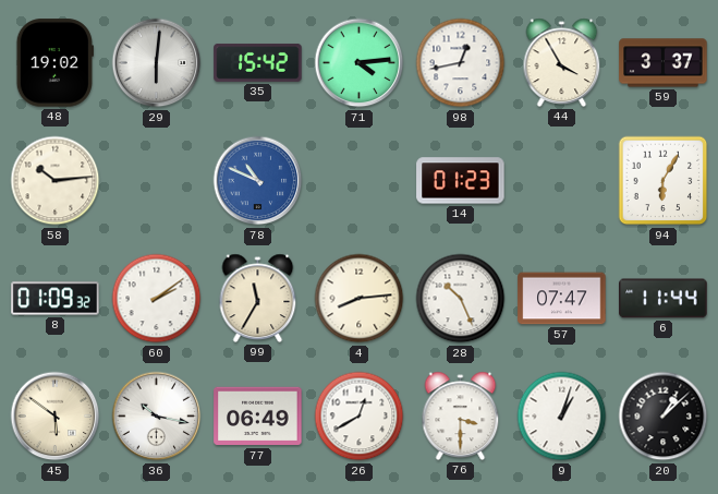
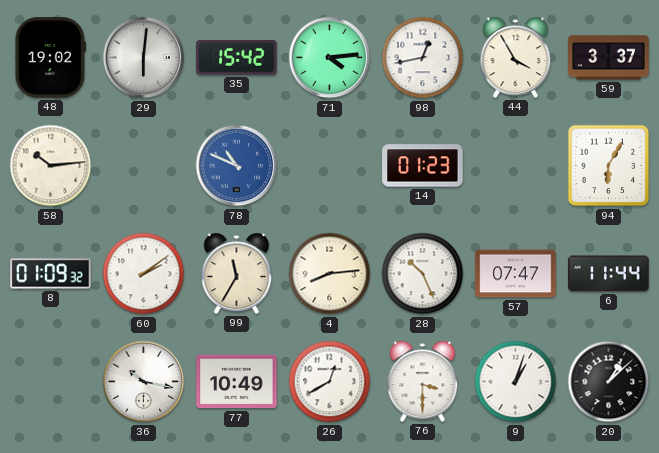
45: 5:51 -> none (56, 417)
77: 06:49 -> 10:49 (237, 382)
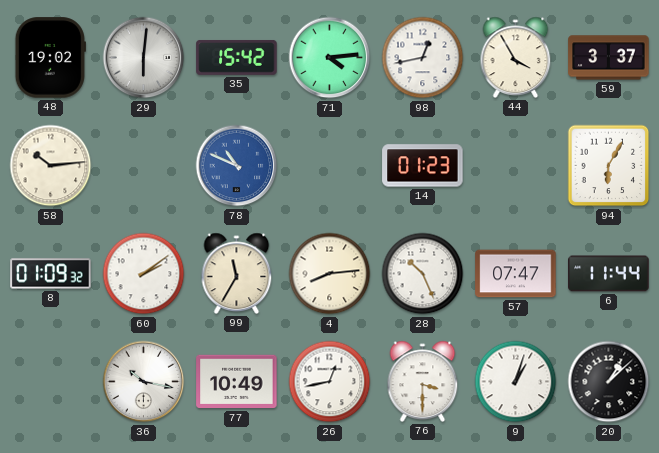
26: 12:40 -> 12:43 (330, 382)
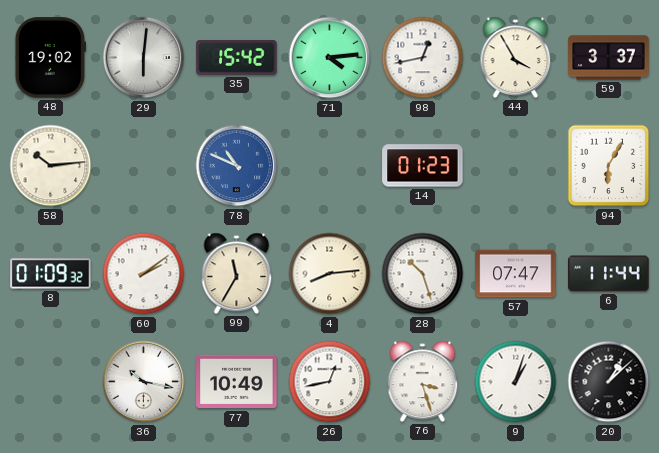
28: 10:26 -> 10:27 (423, 274)
76: 3:30 -> 3:27 (423, 381)
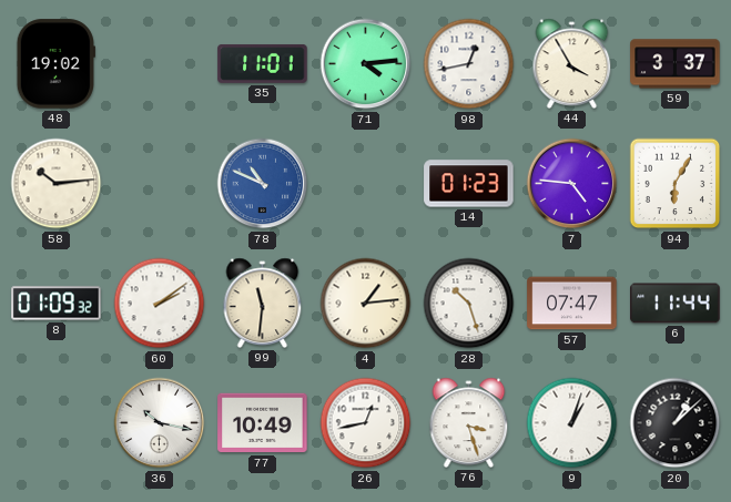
29: 6:01 -> none (144, 58)
35: 15:42 -> 11:01 (263, 63)
7: none -> 4:46 (572, 184)
99: 11:35 -> 11:31 (263, 303)
4: 8:14 -> 1:14 (366, 304)
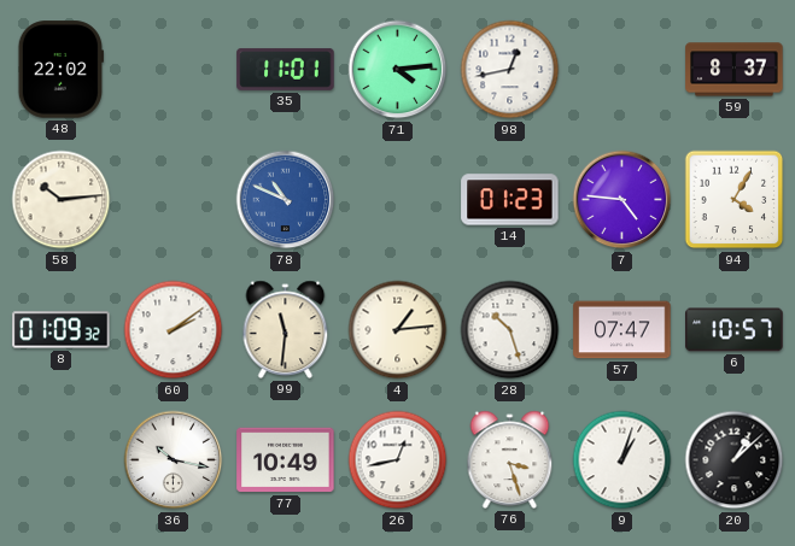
48: 19:02 -> 22:02 (60, 70)
44: 3:55 -> none (572, 63)
59: 3:37 -> 8:37 (735, 70)
94: 6:05 -> 4:05 (735, 200)
6: 11:44 -> 10:57 (735, 330)
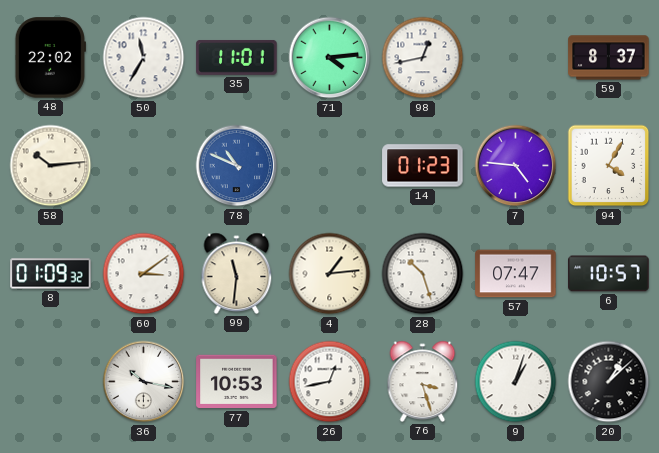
50: none -> 11:35 (144, 58)
60: 2:09 -> 3:09 (144, 274)
77: 10:49 -> 10:53 (237, 382)
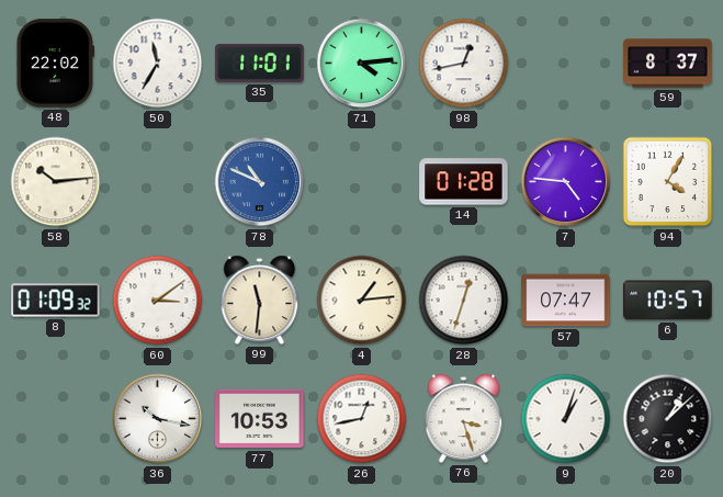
14: 01:23 -> 01:28 (464, 182)
28: 10:27 -> 12:33 (464, 301)
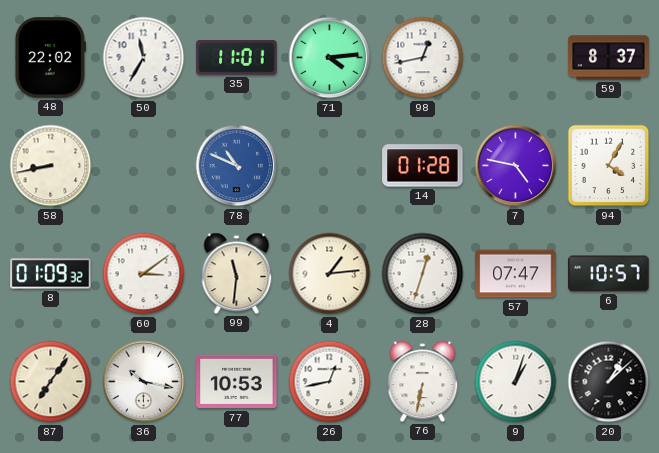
58: 10:14 -> 8:43 (51, 166)
7: 4:46 -> 4:47 (516, 166)
87: none -> 7:06 (51, 382)
76: 3:27 -> 6:32 (423, 381)
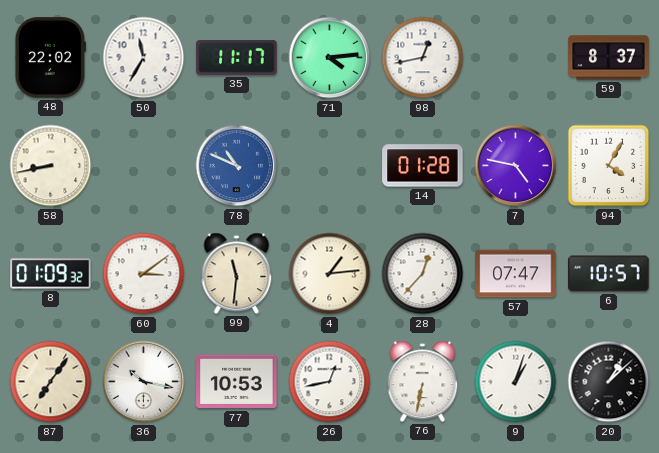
35: 11:01 -> 11:17 (237, 57)
28: 12:33 -> 12:37 (423, 274)
